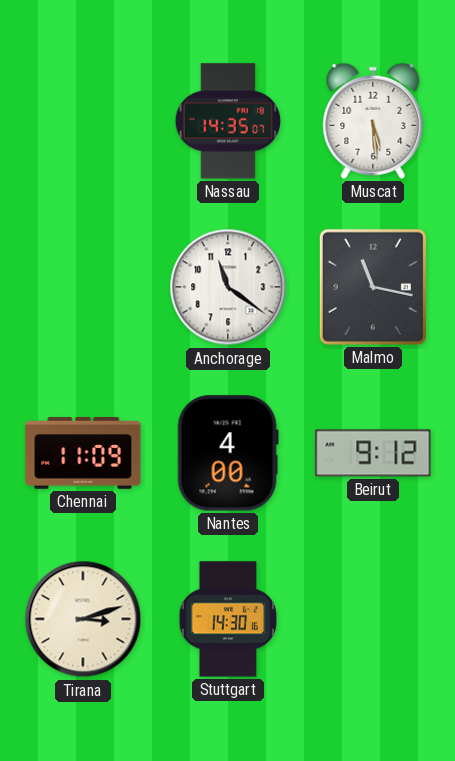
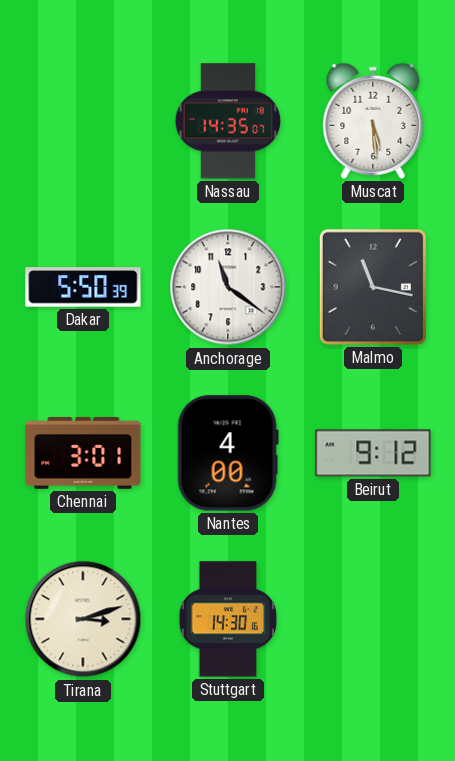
Dakar: none -> 5:50 (83, 287)
Chennai: 11:09 -> 3:01 (83, 454)
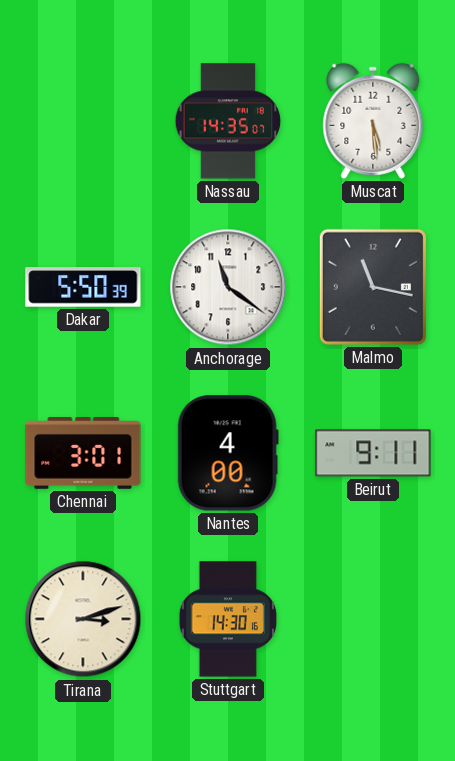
Beirut: 9:12 -> 9:11 (373, 453)
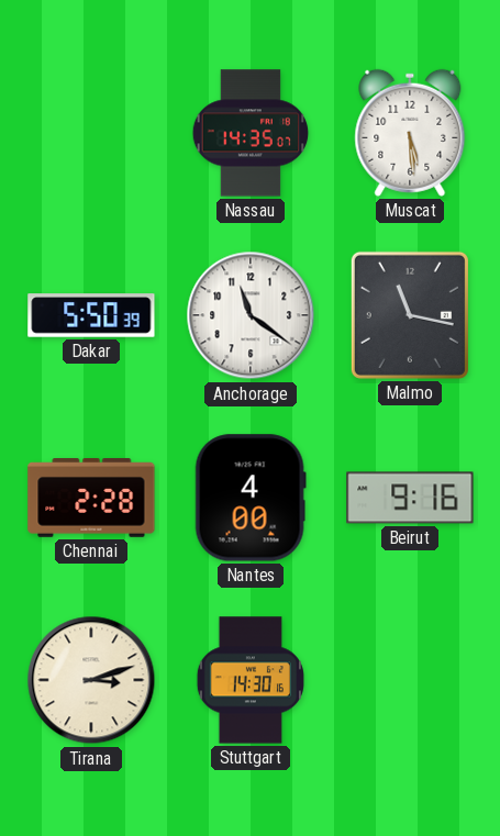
Chennai: 3:01 -> 2:28 (91, 499)
Beirut: 9:11 -> 9:16 (410, 498)
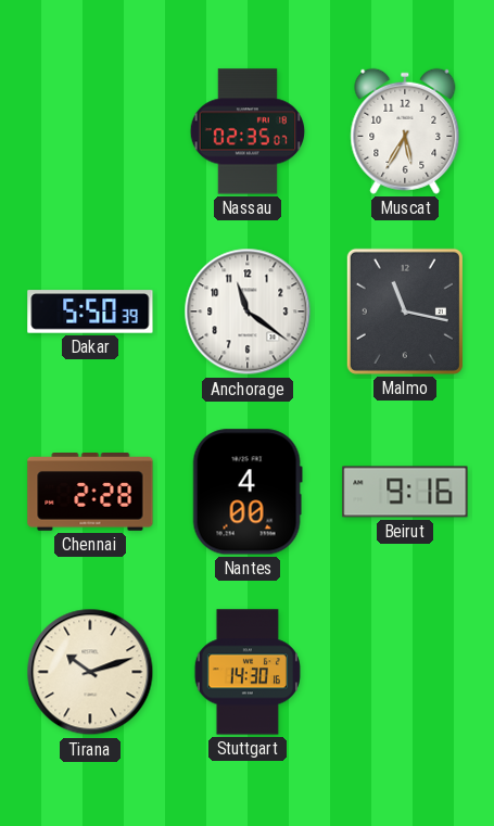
Nassau: 14:35 -> 02:35 (248, 131)
Muscat: 5:29 -> 5:35 (405, 131)
Tirana: 3:12 -> 10:12 (90, 672)
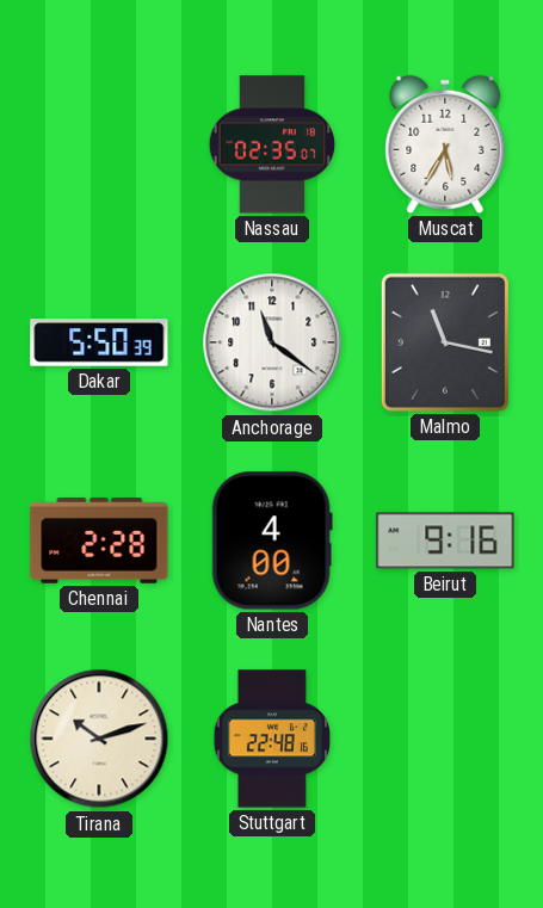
Stuttgart: 14:30 -> 22:48 (272, 739)
